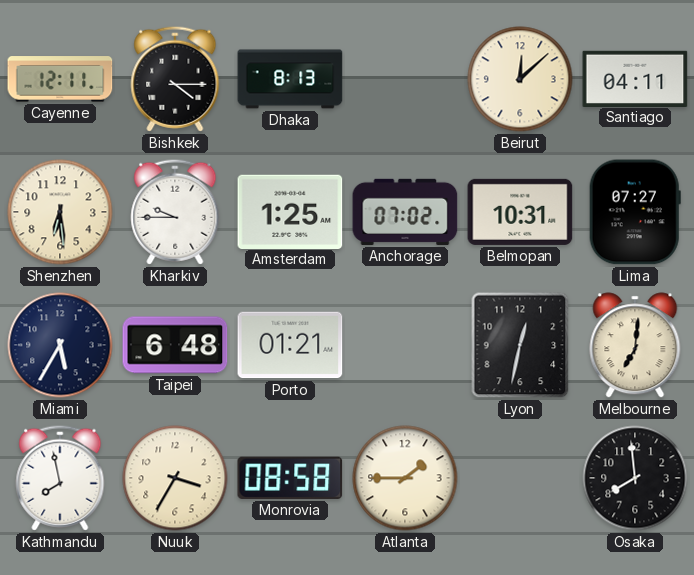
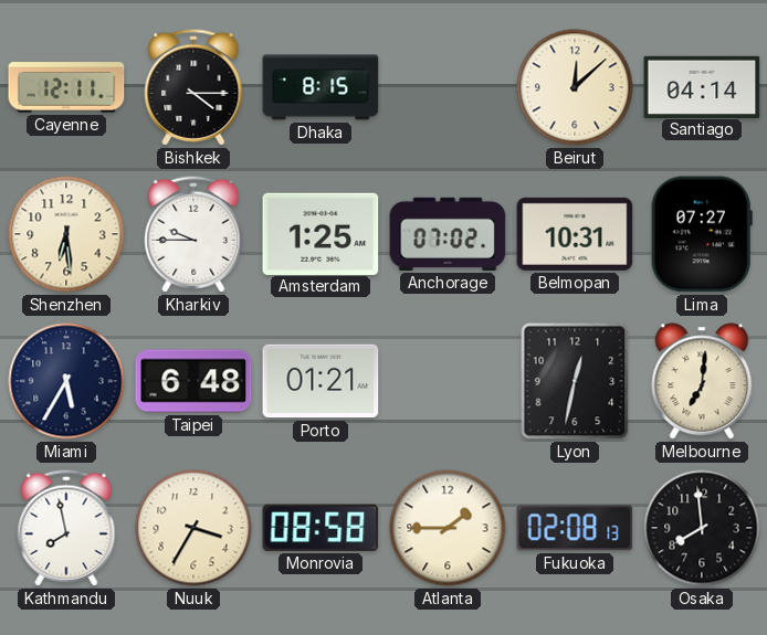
Dhaka: 8:13 -> 8:15 (321, 87)
Santiago: 04:11 -> 04:14 (702, 86)
Fukuoka: none -> 02:08 (575, 528)
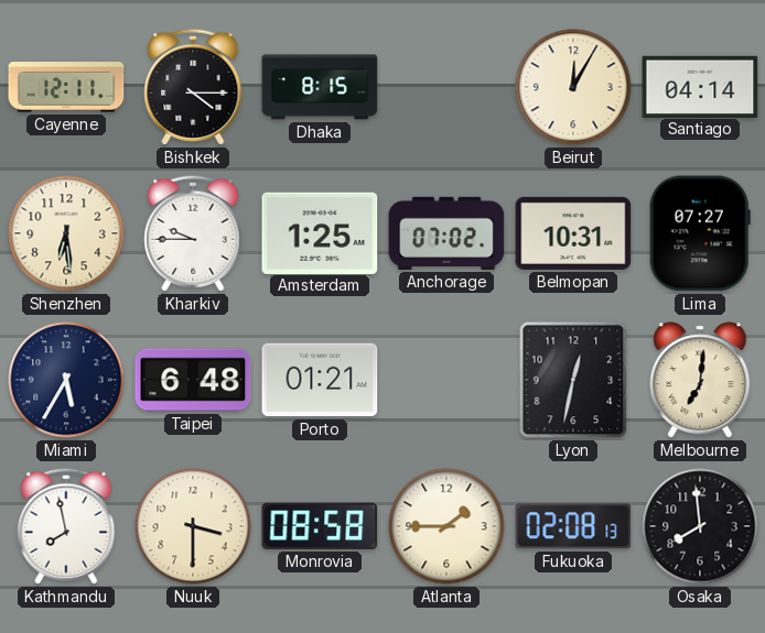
Beirut: 12:08 -> 12:05 (573, 87)
Nuuk: 3:35 -> 3:30 (193, 526)
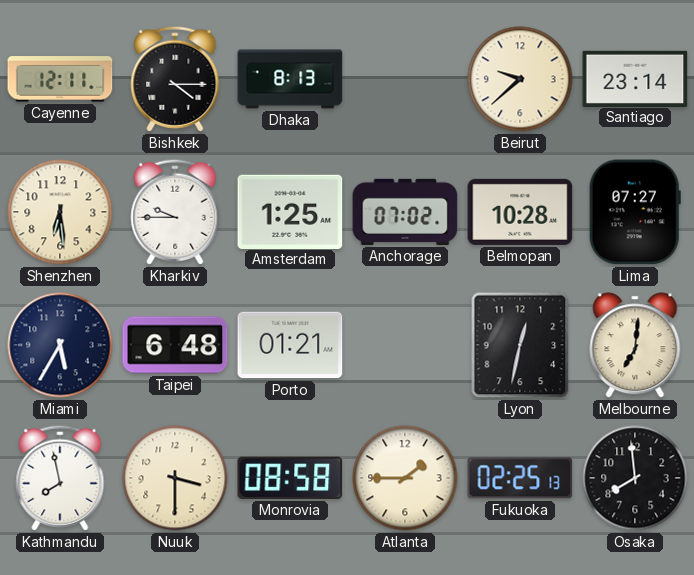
Dhaka: 8:15 -> 8:13 (290, 79)
Beirut: 12:05 -> 9:38 (520, 79)
Santiago: 04:14 -> 23:14 (635, 78)
Belmopan: 10:31 -> 10:28 (520, 212)
Fukuoka: 02:08 -> 02:25 (520, 478)
